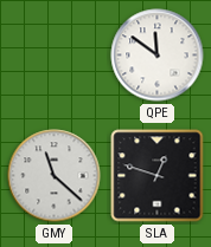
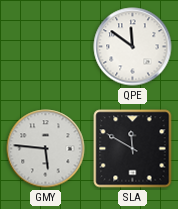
GMY: 11:22 -> 5:46 (46, 149)
SLA: 12:48 -> 11:50 (133, 149)
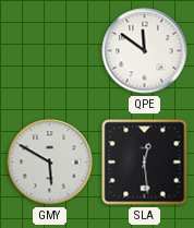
GMY: 5:46 -> 5:50 (50, 163)
SLA: 11:50 -> 12:29 (145, 163)
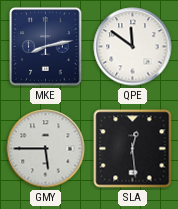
MKE: none -> 8:13 (46, 47)
GMY: 5:50 -> 5:45 (46, 149)
